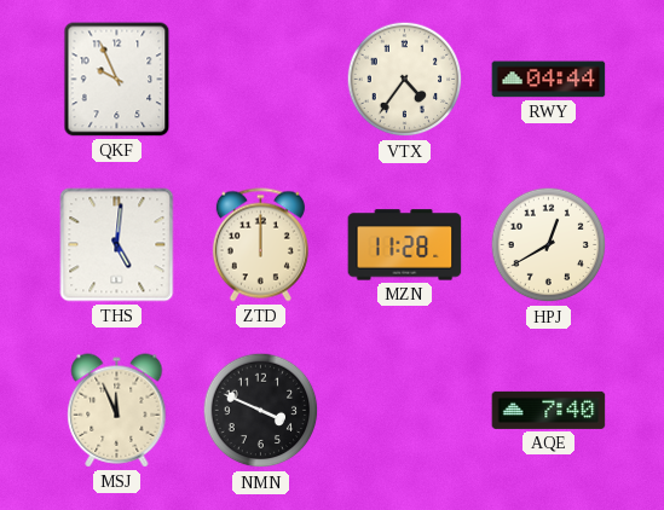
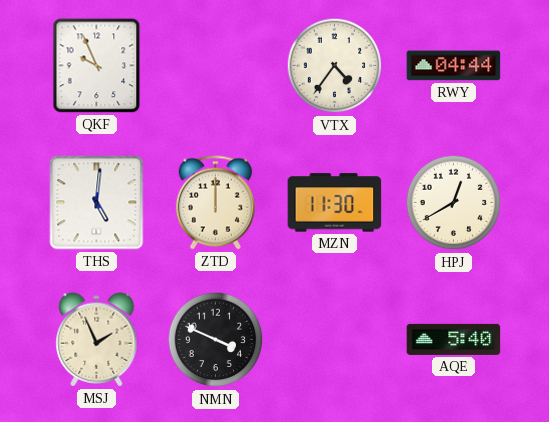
MZN: 11:28 -> 11:30 (335, 203)
MSJ: 11:56 -> 1:56 (97, 340)
AQE: 7:40 -> 5:40 (454, 339)
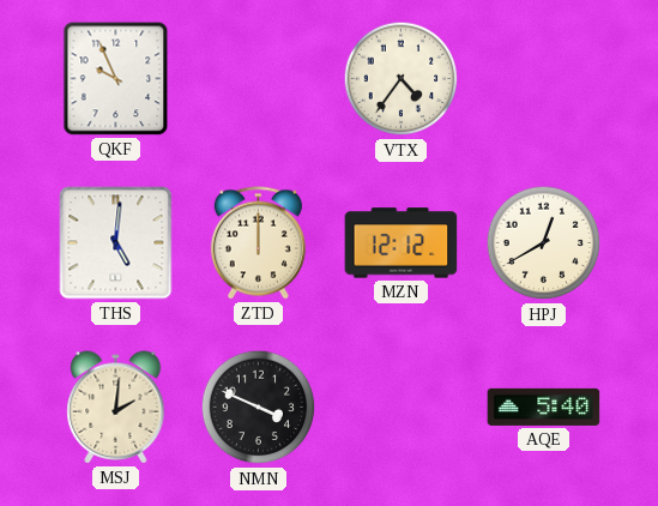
RWY: 04:44 -> none (454, 66)
MZN: 11:30 -> 12:12 (402, 243)
MSJ: 1:56 -> 2:01 (116, 408)
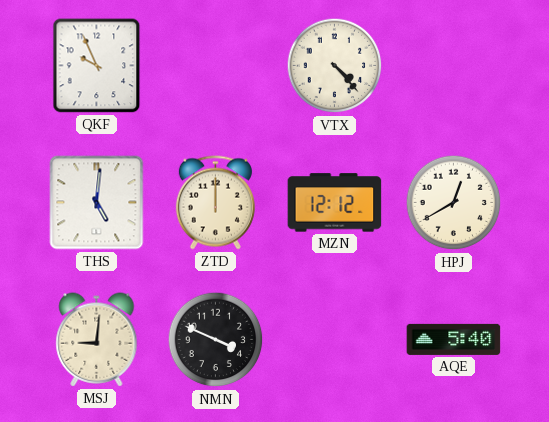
VTX: 4:36 -> 4:23 (335, 66)
MSJ: 2:01 -> 9:01 (97, 340)
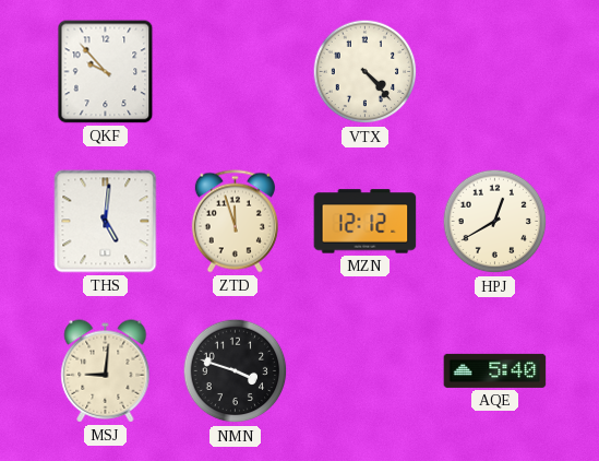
QKF: 9:56 -> 9:53 (106, 72)
ZTD: 12:00 -> 11:57 (235, 222)
NMN: 3:49 -> 3:48 (236, 371)
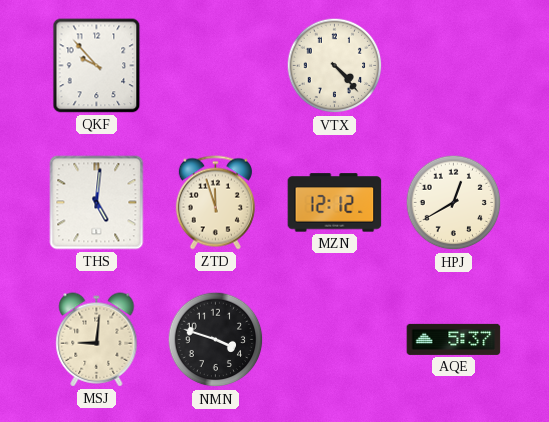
AQE: 5:40 -> 5:37 (454, 339)
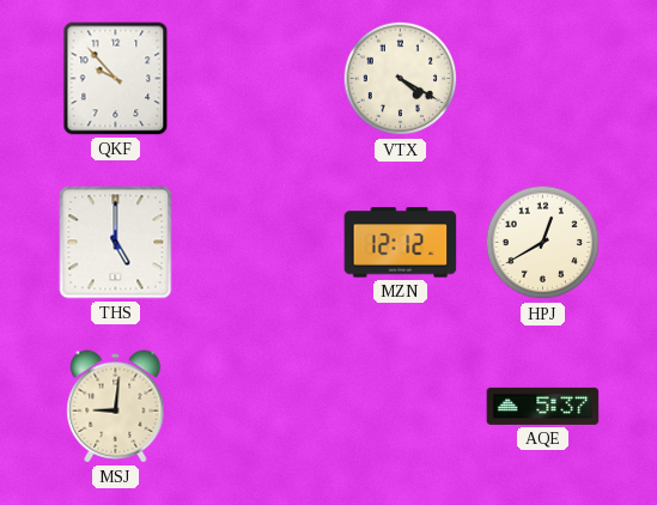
VTX: 4:23 -> 4:20 (401, 79)
THS: 5:01 -> 5:00 (116, 243)
ZTD: 11:57 -> none (215, 203)
NMN: 3:48 -> none (216, 340)
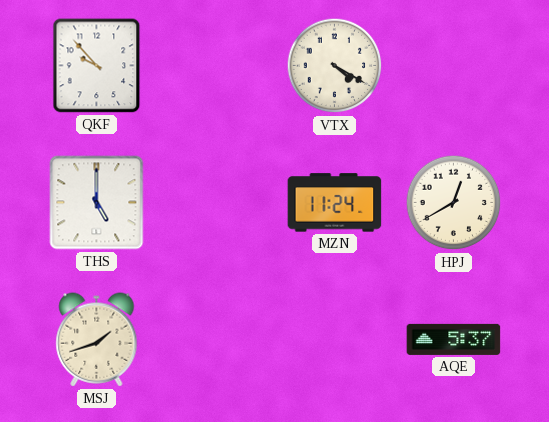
MZN: 12:12 -> 11:24 (335, 203)
MSJ: 9:01 -> 1:42 (97, 340)
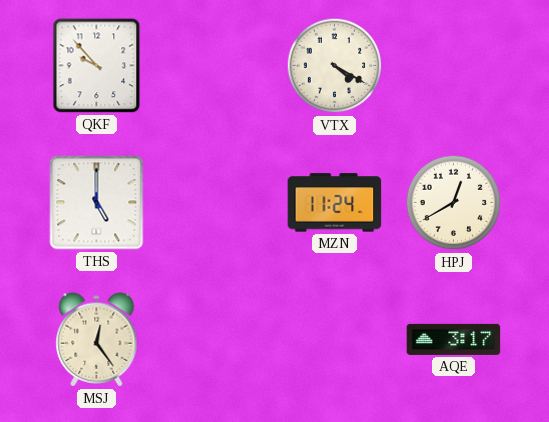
MSJ: 1:42 -> 12:24 (97, 340)
AQE: 5:37 -> 3:17 (454, 339)
